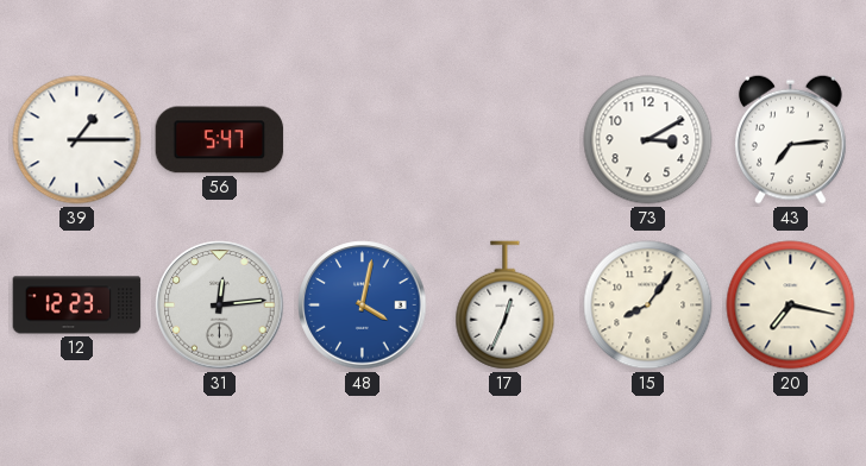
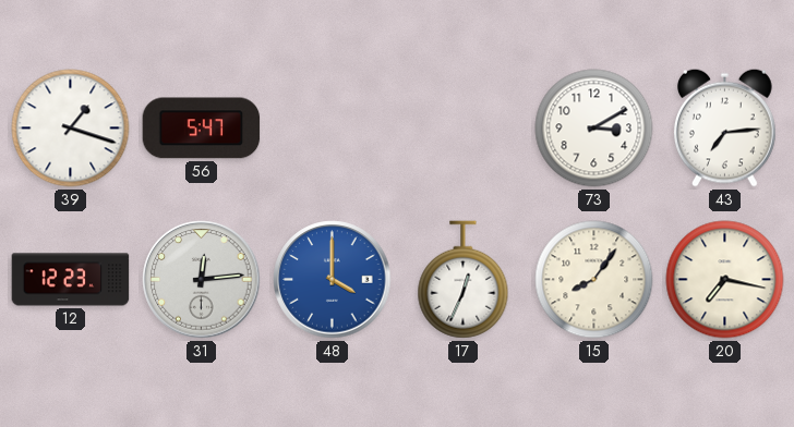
39: 1:15 -> 1:18 (71, 129)
48: 4:02 -> 4:00 (333, 280)
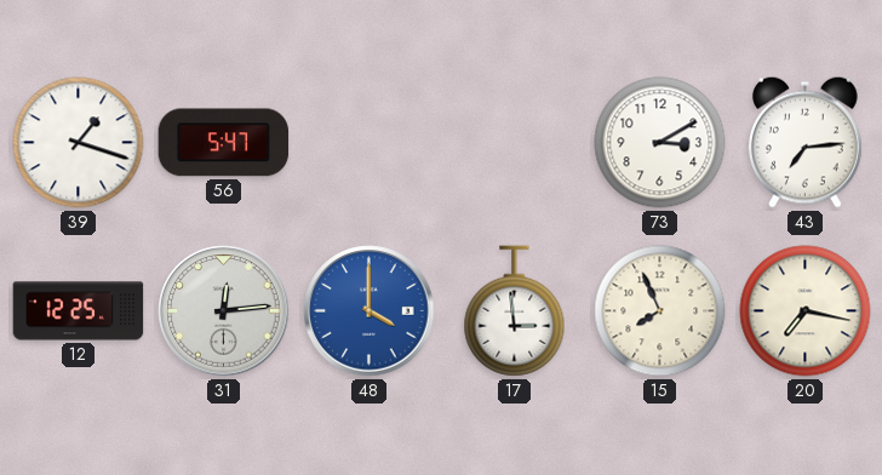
12: 12:23 -> 12:25 (79, 311)
17: 12:34 -> 2:59 (515, 311)
15: 8:06 -> 7:56 (660, 311)
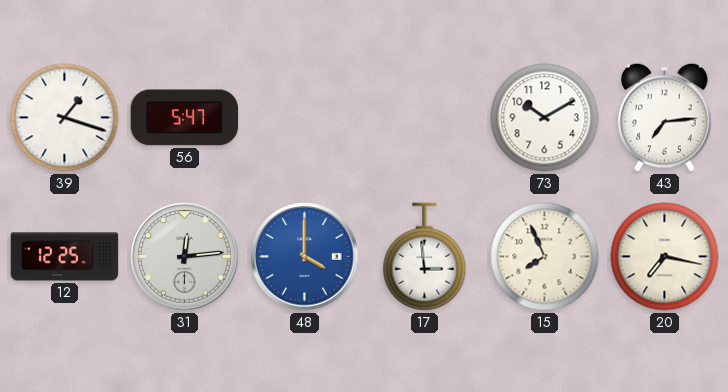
73: 3:10 -> 10:10 (545, 118)
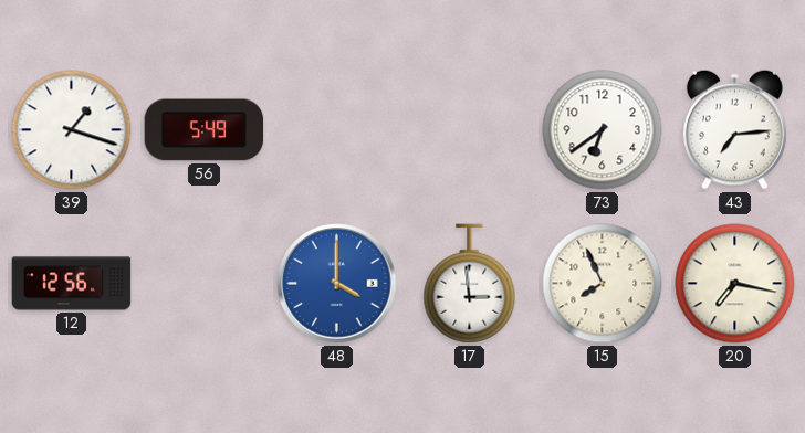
56: 5:47 -> 5:49 (205, 130)
73: 10:10 -> 6:39 (603, 130)
12: 12:25 -> 12:56 (72, 284)
31: 12:14 -> none (185, 257)
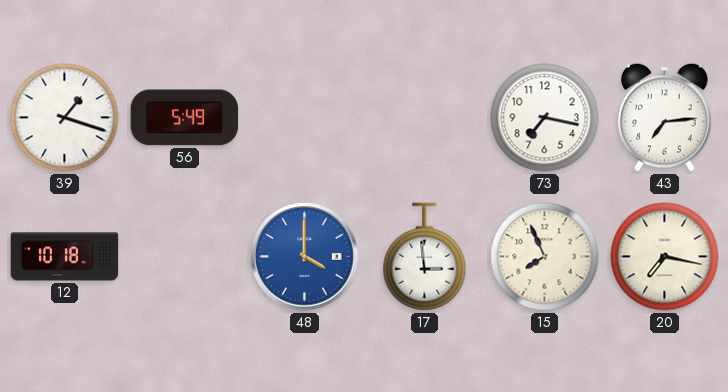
73: 6:39 -> 7:17 (545, 118)
12: 12:56 -> 10:18 (65, 257)
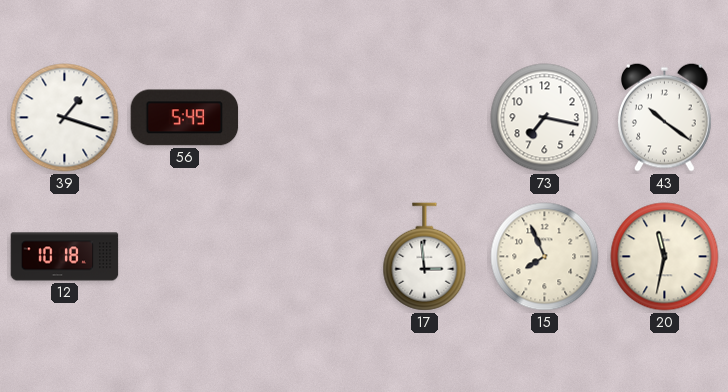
43: 7:14 -> 10:21 (664, 117)
48: 4:00 -> none (305, 257)
20: 7:17 -> 11:32 (665, 257)
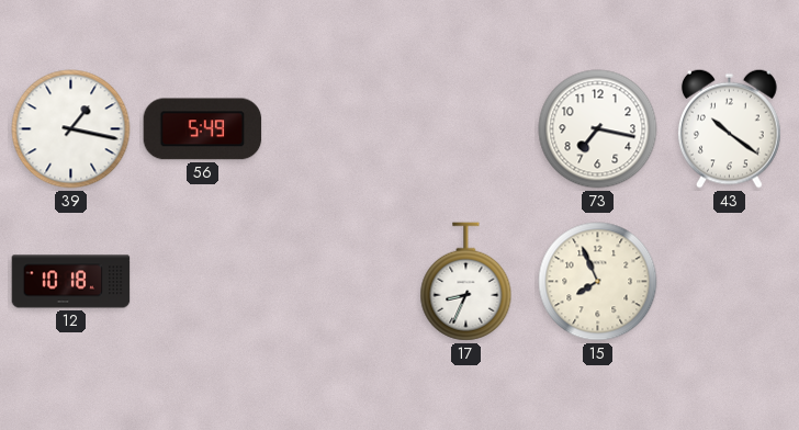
39: 1:18 -> 1:17 (71, 129)
17: 2:59 -> 8:34 (466, 282)
20: 11:32 -> none (665, 257)
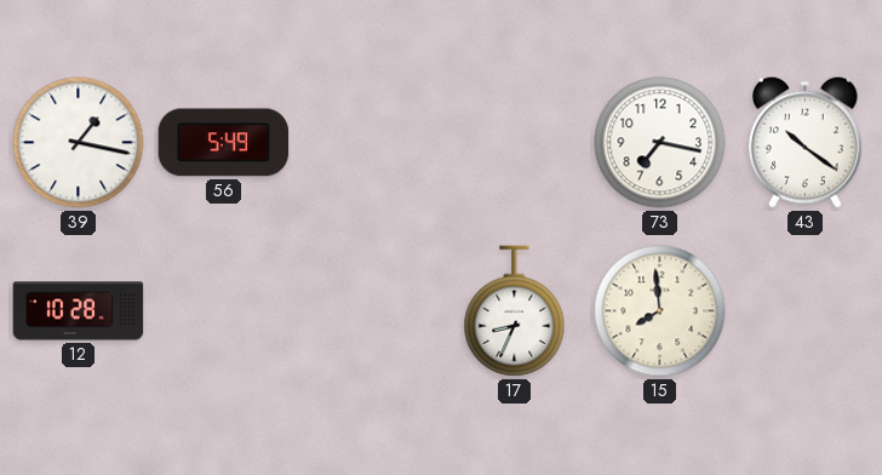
12: 10:18 -> 10:28 (79, 311)
15: 7:56 -> 7:59 (660, 311)
